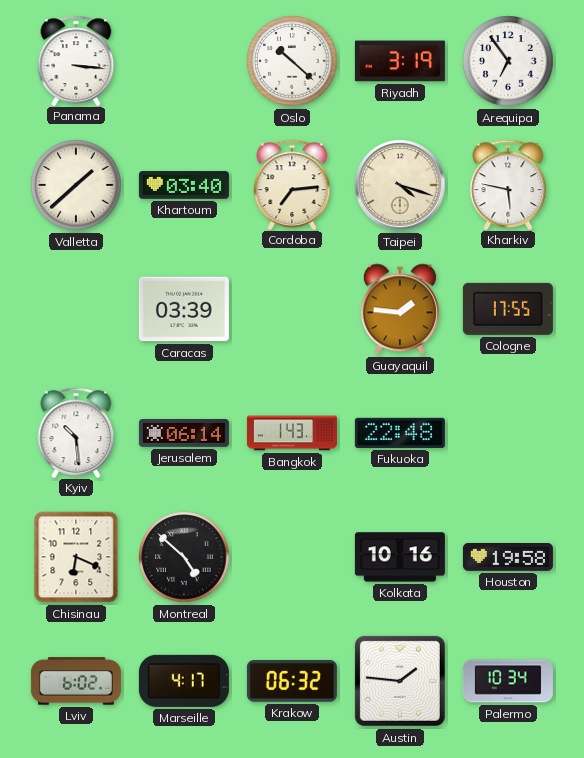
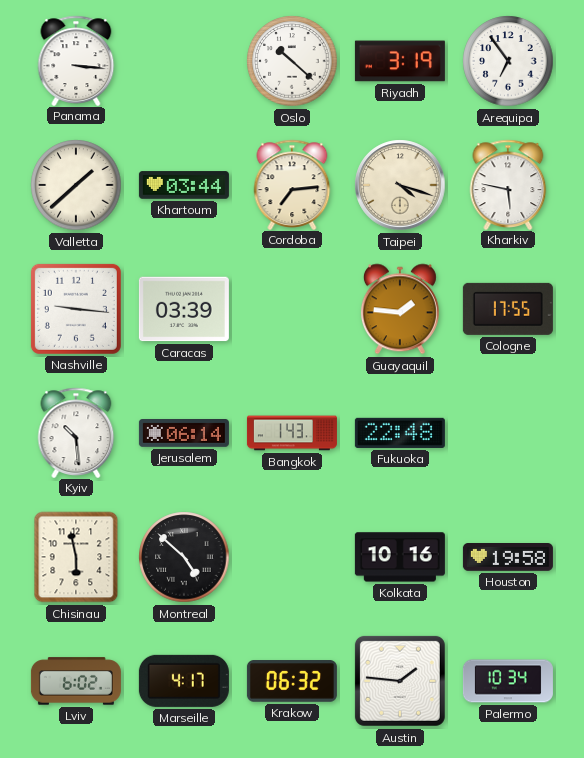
Khartoum: 03:40 -> 03:44 (184, 185)
Nashville: none -> 9:16 (76, 309)
Chisinau: 6:19 -> 5:58 (76, 557)
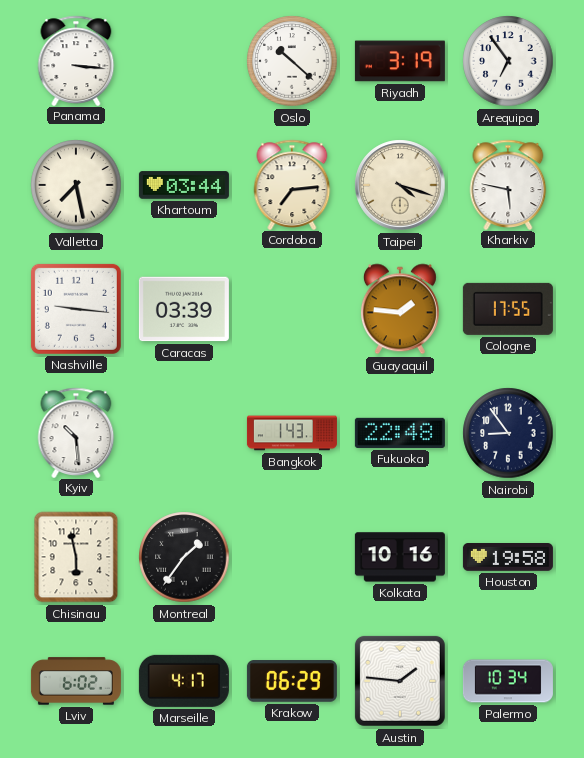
Valletta: 1:38 -> 7:28 (76, 185)
Jerusalem: 06:14 -> none (184, 434)
Nairobi: none -> 8:54 (508, 433)
Montreal: 4:52 -> 1:36 (184, 557)
Krakow: 06:32 -> 06:29 (292, 681)
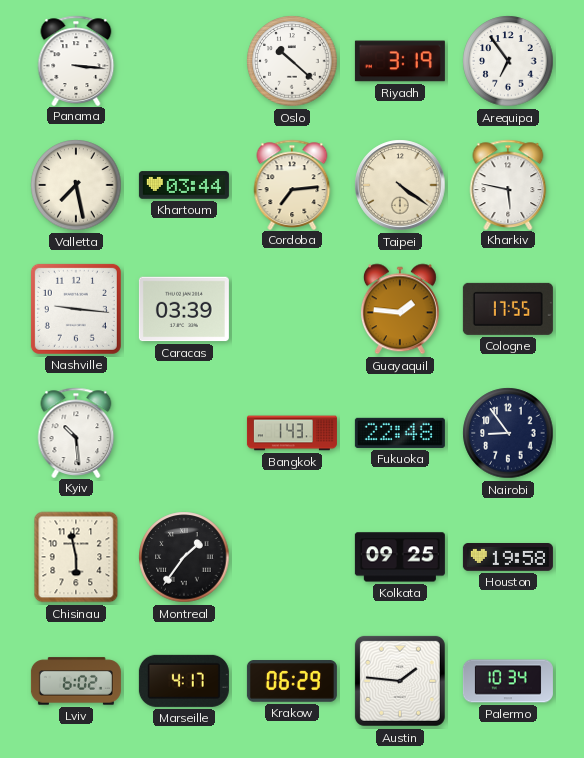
Taipei: 4:18 -> 4:21 (400, 185)
Kolkata: 10:16 -> 09:25 (400, 557)
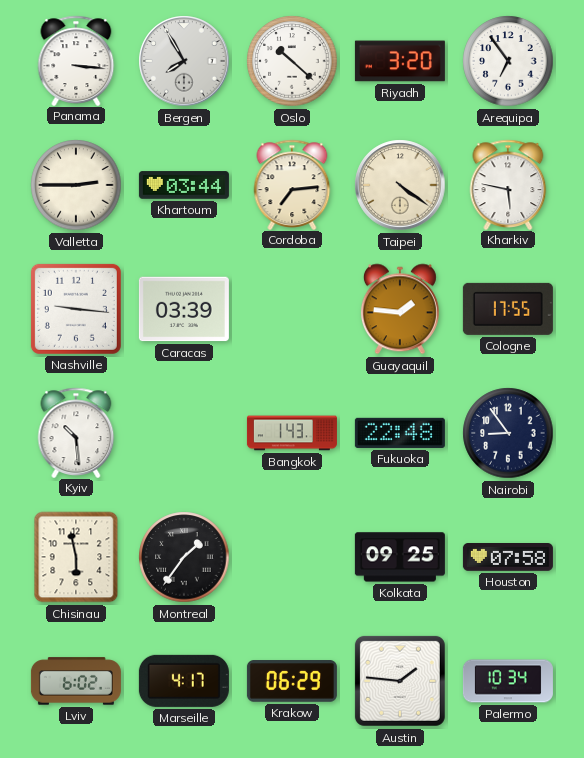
Bergen: none -> 7:55 (184, 61)
Riyadh: 3:19 -> 3:20 (400, 61)
Valletta: 7:28 -> 2:45 (76, 185)
Houston: 19:58 -> 07:58 (508, 558)
